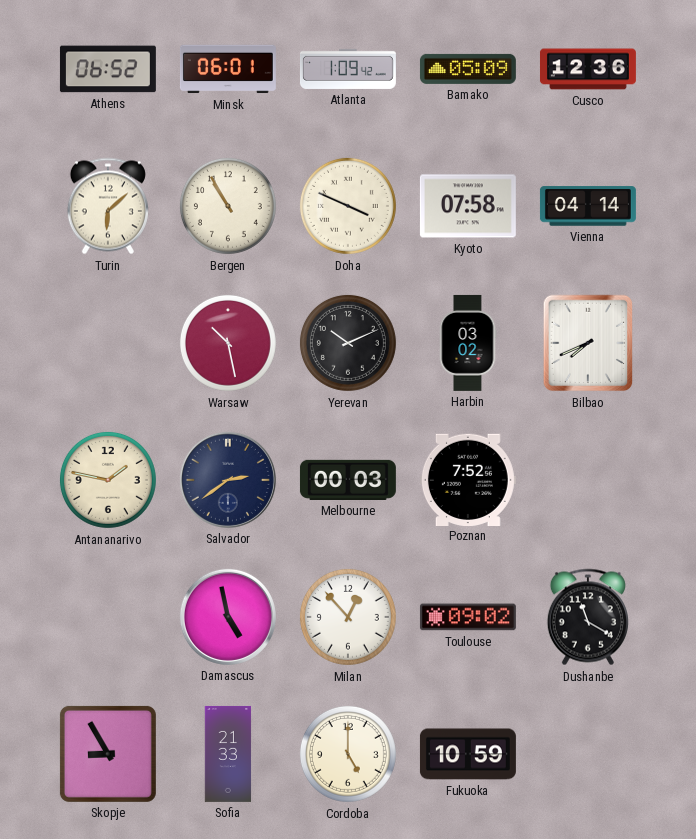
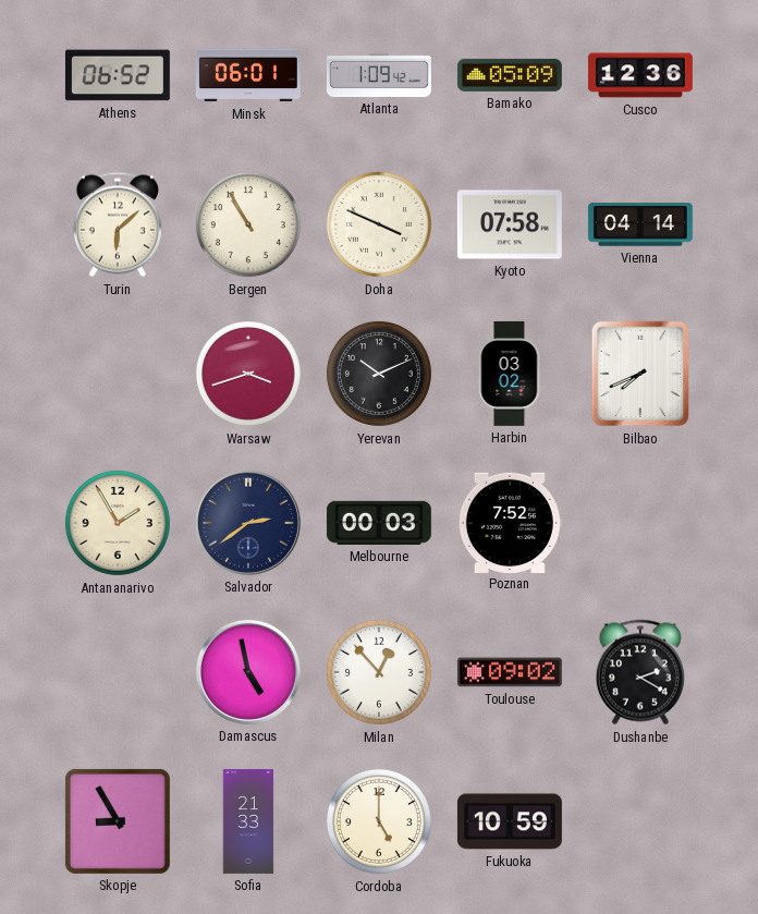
Warsaw: 10:28 -> 3:42 (248, 374)
Antananarivo: 1:47 -> 1:55 (118, 523)
Dushanbe: 11:20 -> 2:20 (640, 672)
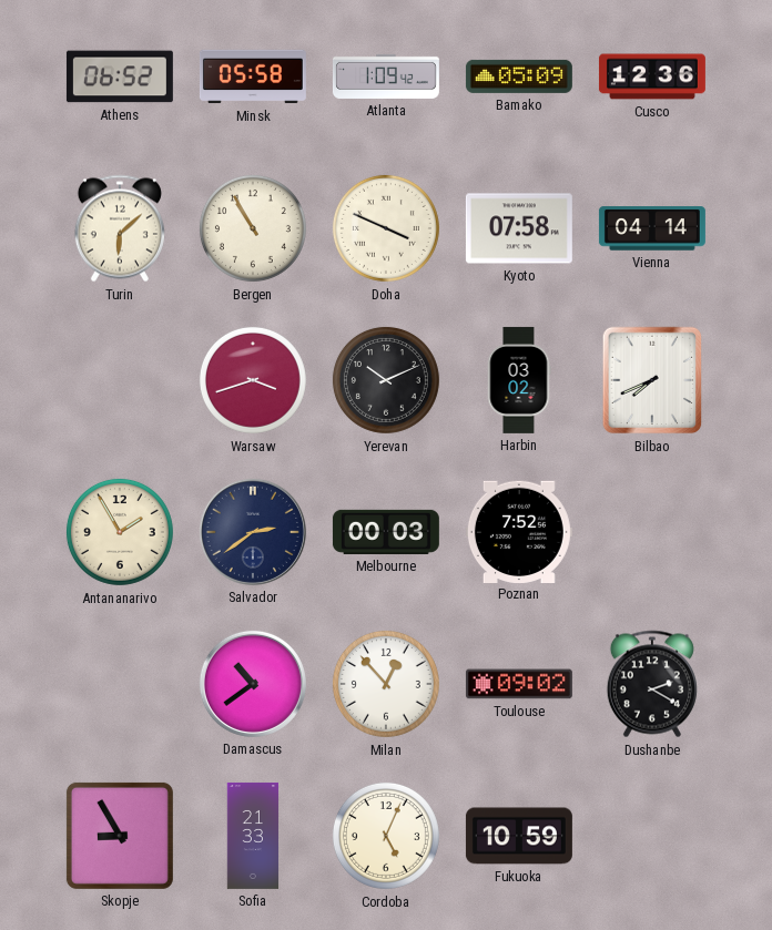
Minsk: 06:01 -> 05:58 (253, 76)
Damascus: 4:58 -> 10:39 (253, 684)
Cordoba: 5:00 -> 5:04 (386, 836)
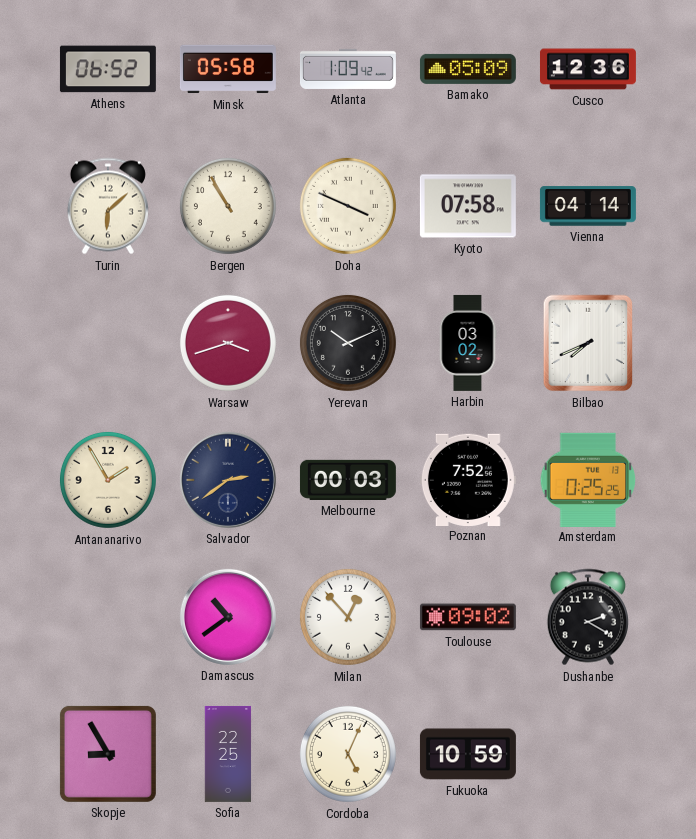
Amsterdam: none -> 0:25 (588, 479)
Sofia: 21:33 -> 22:25 (228, 754)
